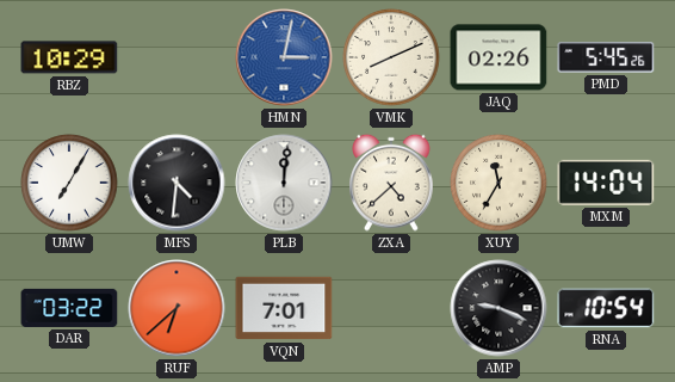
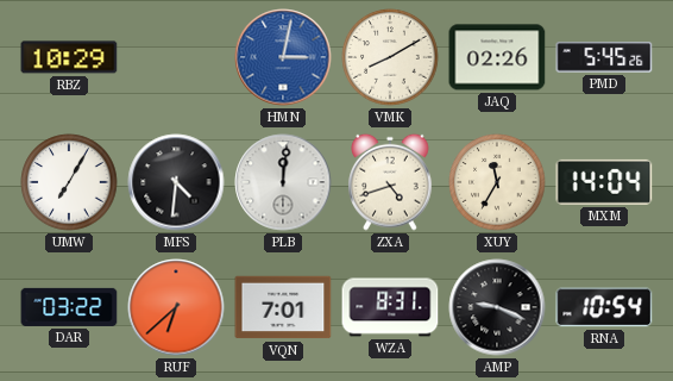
VMK: 8:11 -> 8:10 (390, 57)
ZXA: 4:38 -> 4:42 (390, 182)
WZA: none -> 8:31 (390, 307)
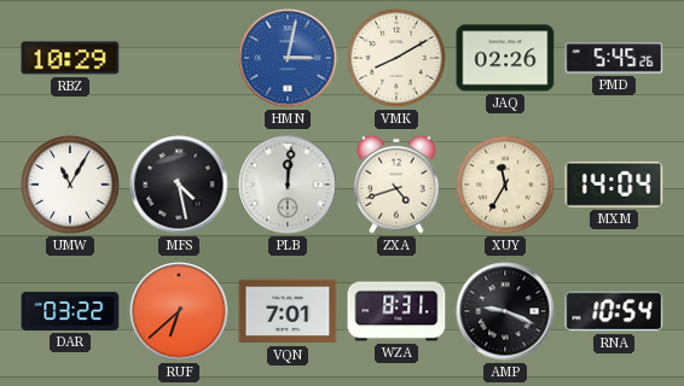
UMW: 7:05 -> 11:05 (70, 185)
MFS: 4:31 -> 4:28 (179, 185)
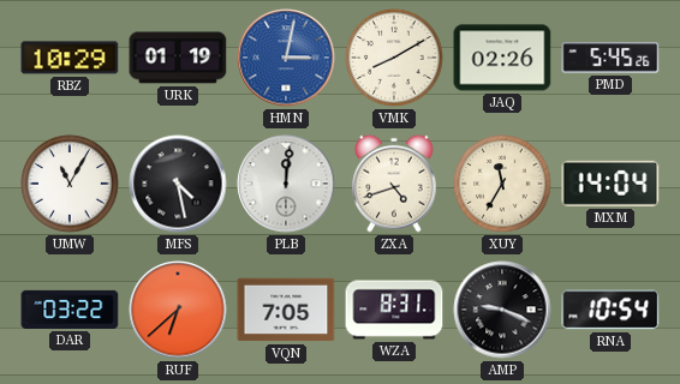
URK: none -> 01:19 (178, 58)
VQN: 7:01 -> 7:05 (286, 310)
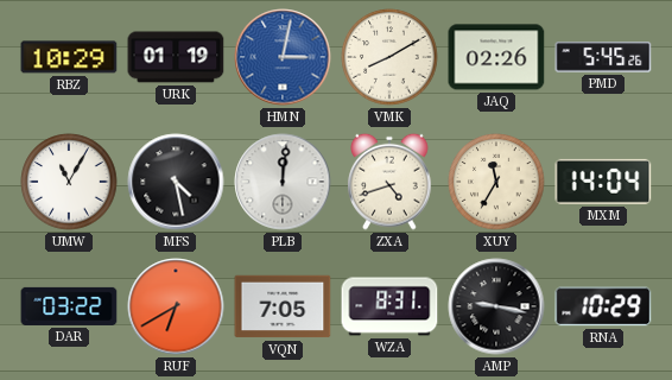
RUF: 6:38 -> 6:40 (176, 306)
AMP: 9:19 -> 9:17 (496, 306)
RNA: 10:54 -> 10:29 (603, 306)
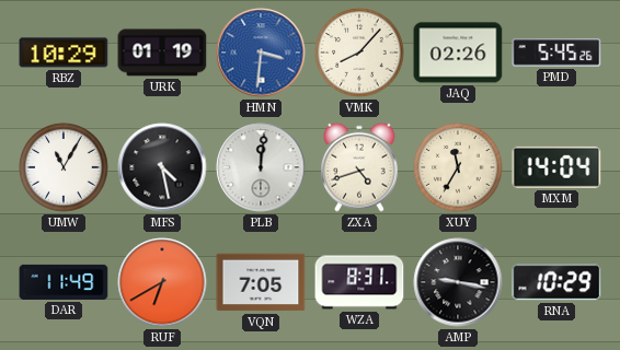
HMN: 3:02 -> 3:31 (261, 52)
VMK: 8:10 -> 8:07 (359, 52)
DAR: 03:22 -> 11:49 (64, 282)
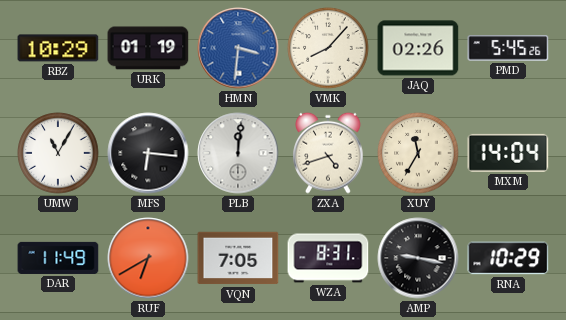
MFS: 4:28 -> 6:16 (148, 153)
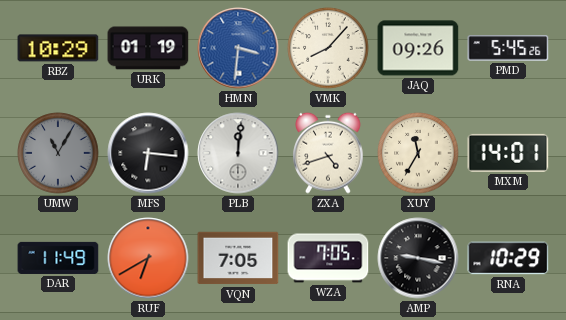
JAQ: 02:26 -> 09:26 (418, 48)
UMW dial: white -> grey (58, 153)
MXM: 14:04 -> 14:01 (508, 153)
WZA: 8:31 -> 7:05 (328, 258)
